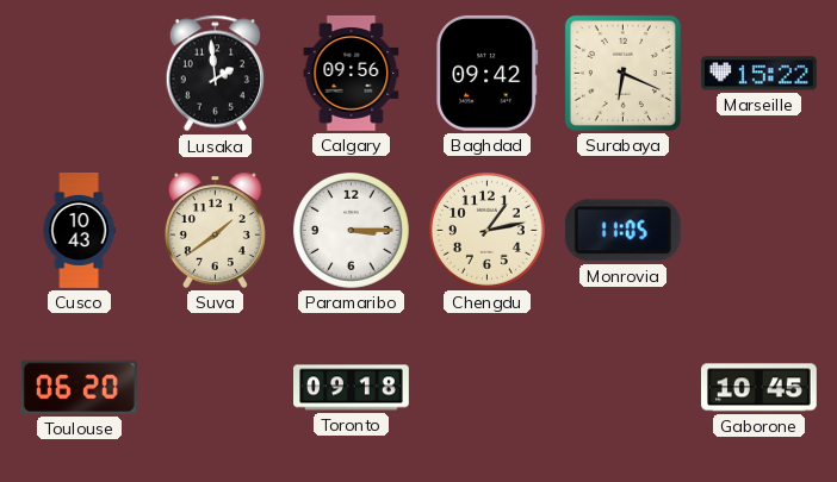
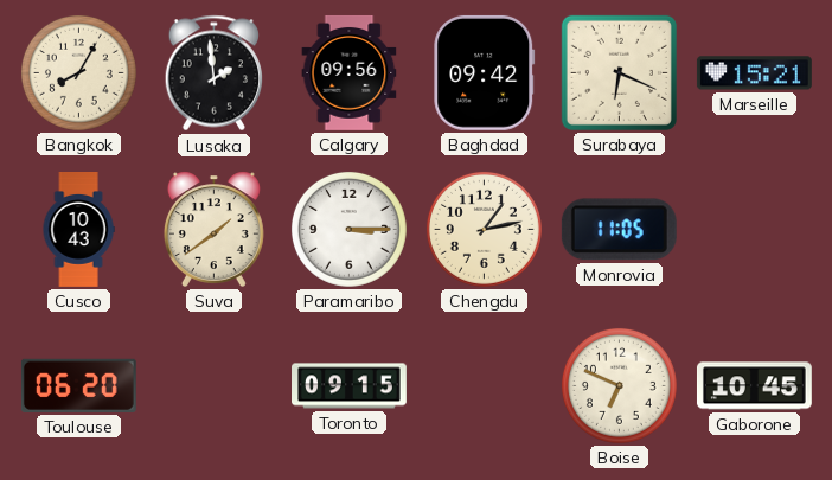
Bangkok: none -> 8:05 (78, 72)
Marseille: 15:22 -> 15:21 (754, 73)
Toronto: 09:18 -> 09:15 (350, 386)
Boise: none -> 6:49 (619, 385)
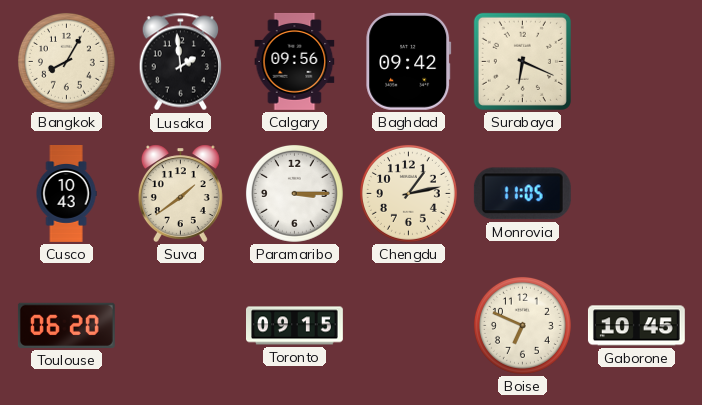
Marseille: 15:21 -> none (754, 73)
